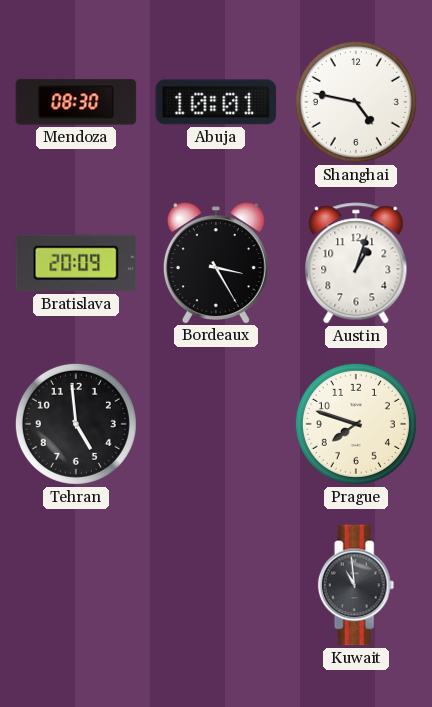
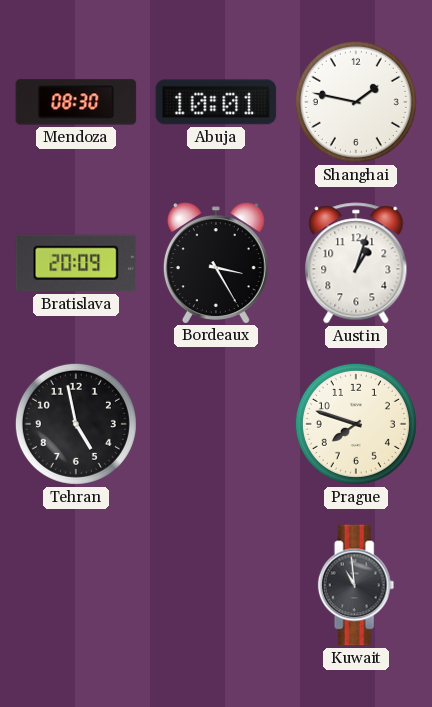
Shanghai: 4:47 -> 1:47 (356, 102)
Tehran: 4:59 -> 4:58 (76, 424)
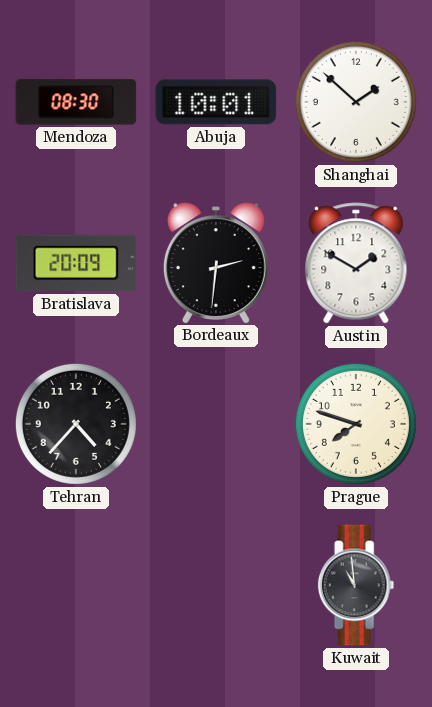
Shanghai: 1:47 -> 1:52 (356, 102)
Bordeaux: 3:25 -> 2:31 (216, 263)
Austin: 1:03 -> 1:50 (356, 263)
Tehran: 4:58 -> 4:37 (76, 424)
